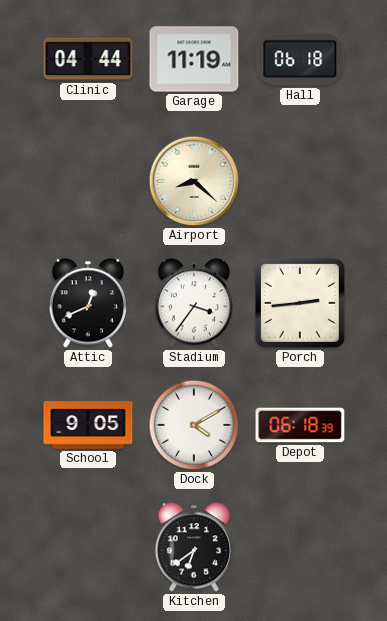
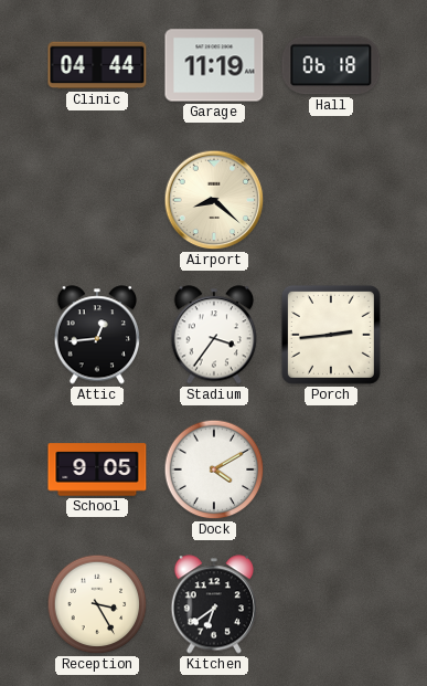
Attic: 12:41 -> 12:44 (96, 335)
Depot: 06:18 -> none (300, 425)
Reception: none -> 3:25 (97, 604)
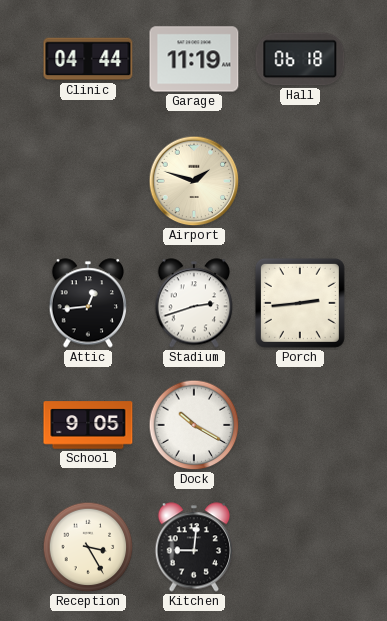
Airport: 8:22 -> 1:48 (194, 181)
Stadium: 3:36 -> 2:42 (193, 303)
Dock: 4:10 -> 10:20 (194, 425)
Kitchen: 6:39 -> 9:01 (193, 547)
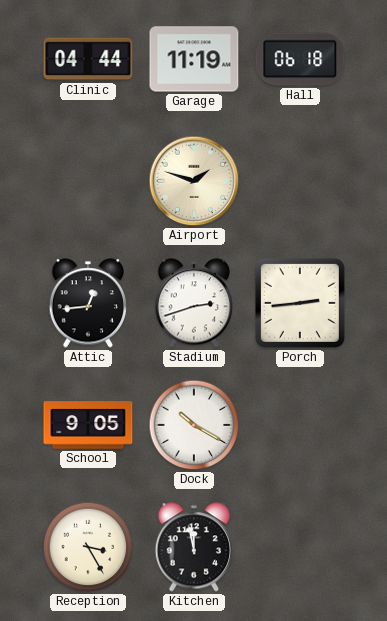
Kitchen: 9:01 -> 11:58 (193, 547)
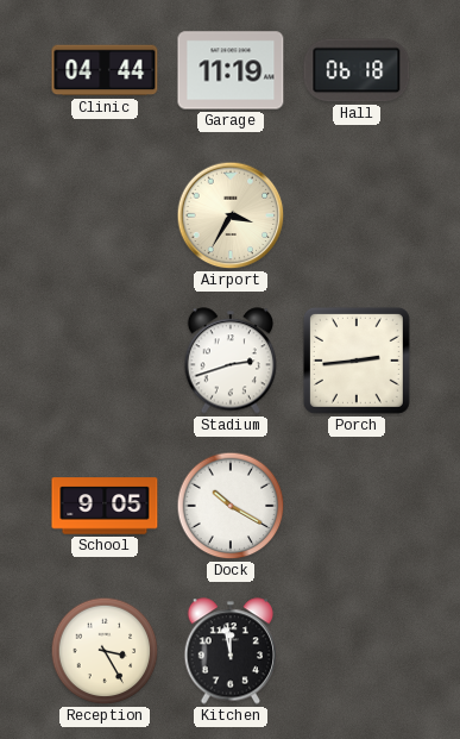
Airport: 1:48 -> 3:35 (231, 215)
Attic: 12:44 -> none (87, 303)
